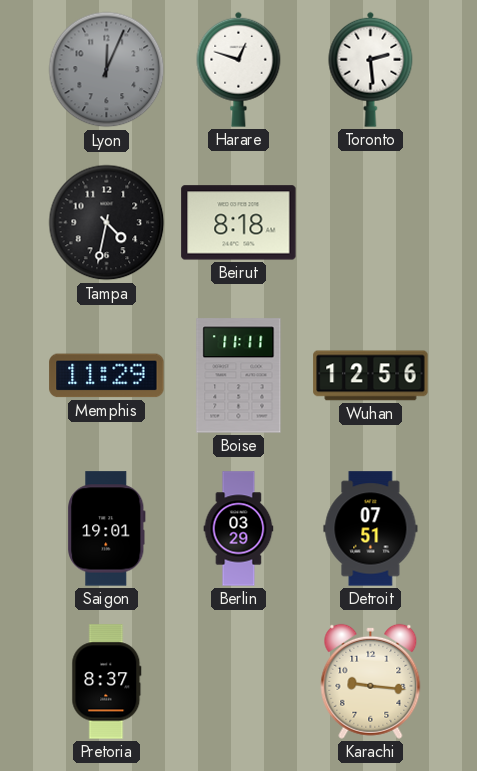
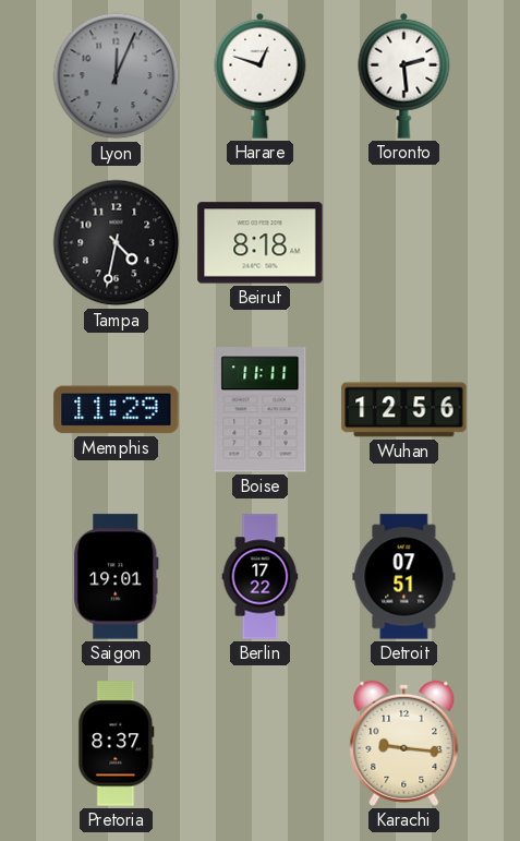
Berlin: 03:29 -> 17:22 (261, 577)
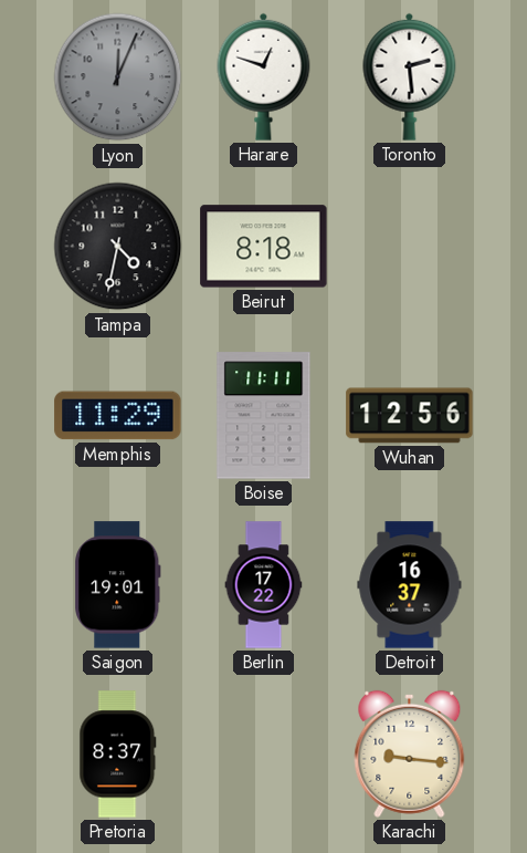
Detroit: 07:51 -> 16:37 (410, 585)
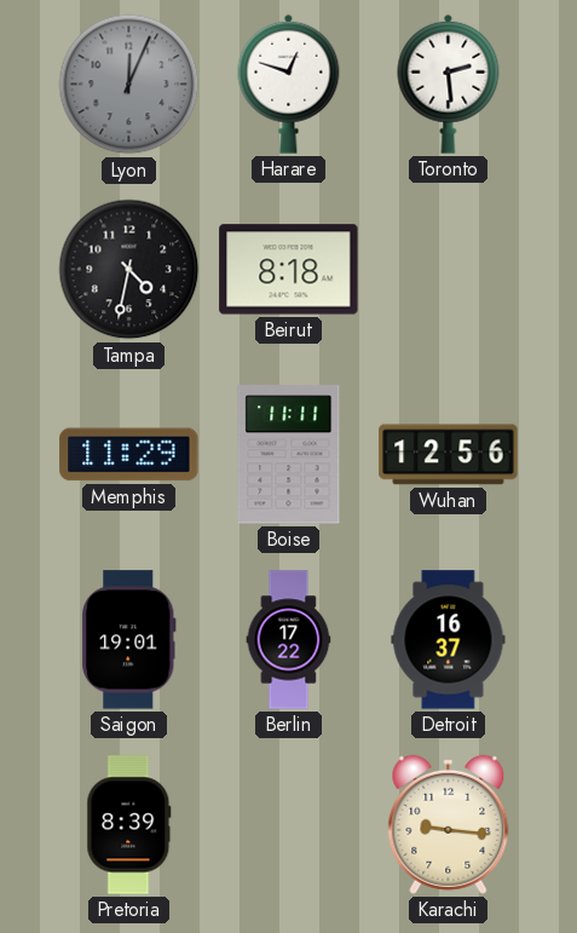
Pretoria: 8:37 -> 8:39 (129, 825)
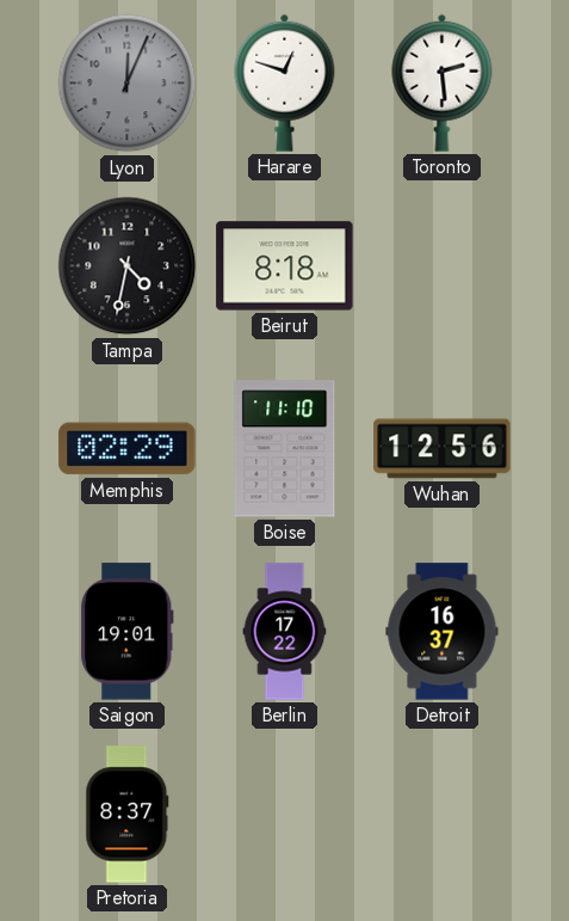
Memphis: 11:29 -> 02:29 (128, 449)
Boise: 11:11 -> 11:10 (285, 449)
Pretoria: 8:39 -> 8:37 (128, 815)
Karachi: 9:16 -> none (449, 824)
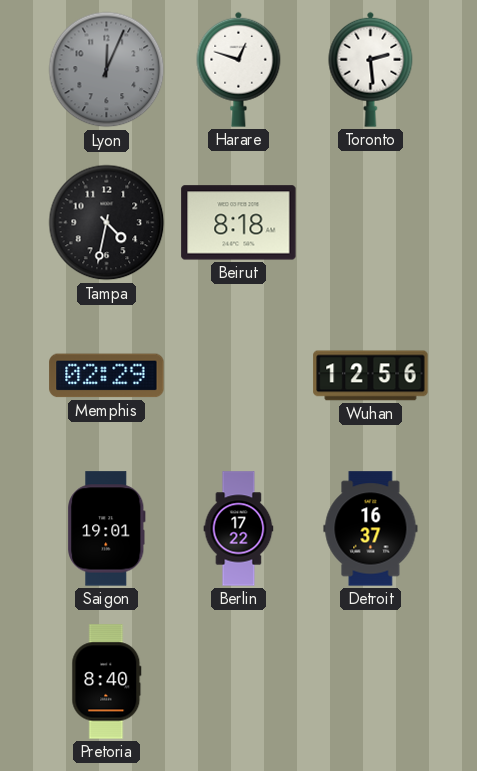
Boise: 11:10 -> none (285, 449)
Pretoria: 8:37 -> 8:40 (107, 682)
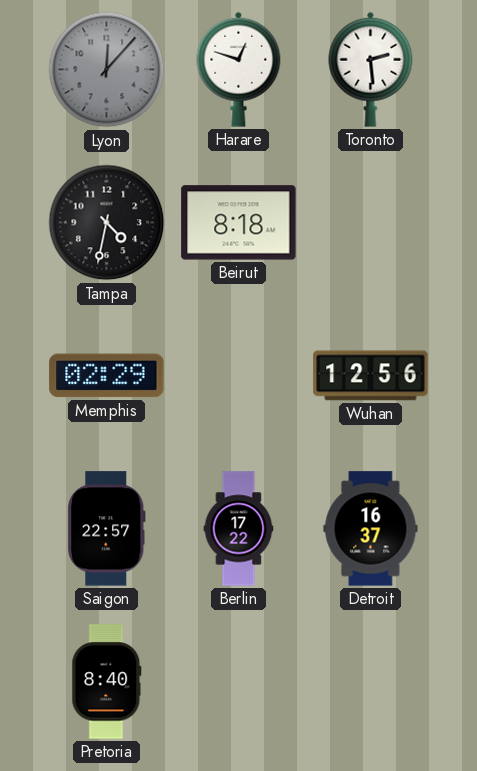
Lyon: 12:04 -> 12:07 (107, 70)
Saigon: 19:01 -> 22:57 (107, 529)
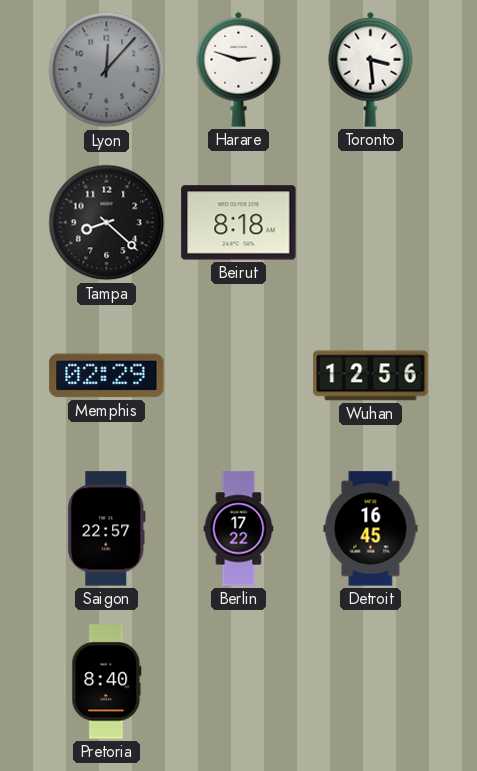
Harare: 12:48 -> 2:48 (239, 69)
Toronto: 2:29 -> 3:29 (371, 69)
Tampa: 4:32 -> 8:22 (107, 223)
Detroit: 16:37 -> 16:45 (371, 529)
